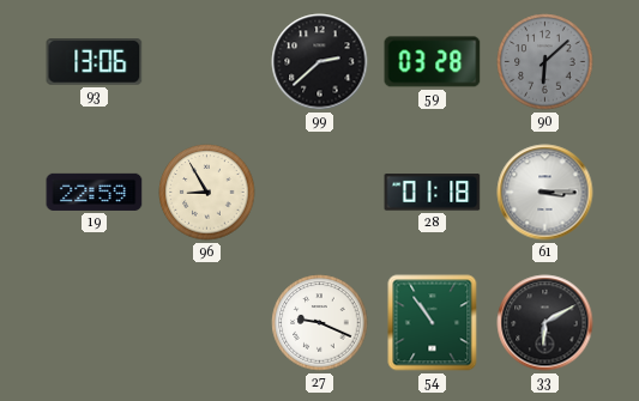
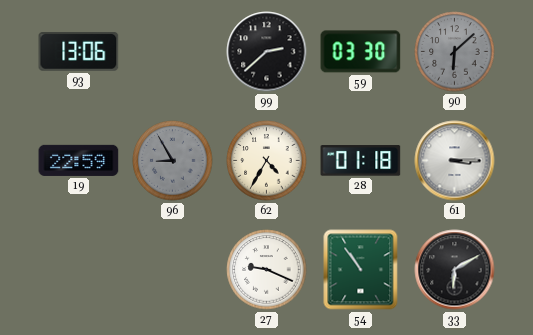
59: 03:28 -> 03:30 (361, 52)
96 dial: cream -> grey (173, 161)
62: none -> 4:35 (267, 161)
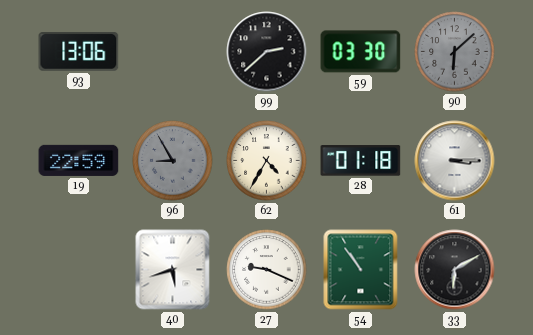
40: none -> 5:42 (173, 270)
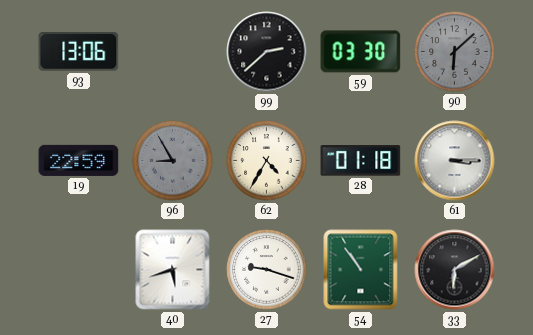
27: 9:19 -> 9:18 (267, 270)
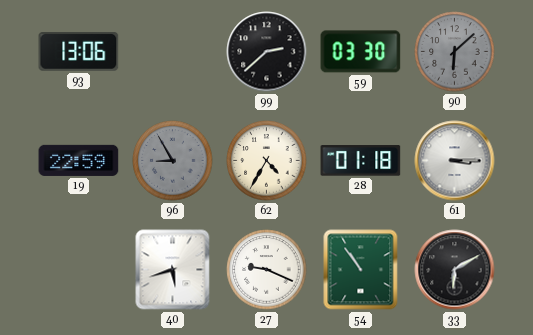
27: 9:18 -> 9:19 (267, 270)
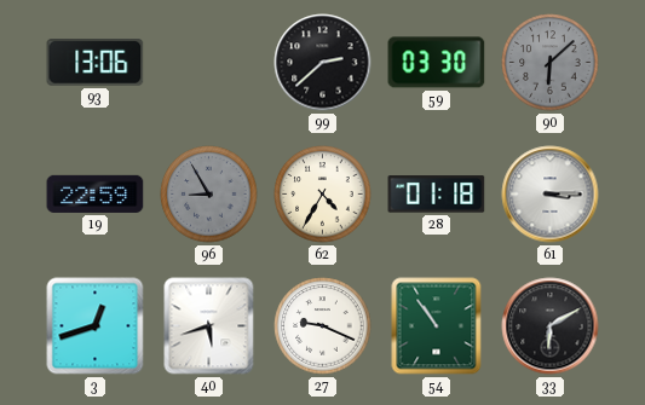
3: none -> 12:42 (96, 326)
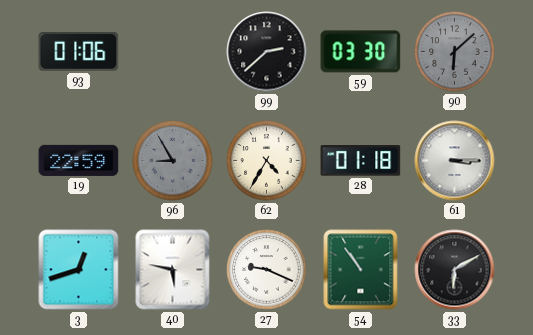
93: 13:06 -> 01:06 (79, 52)
40: 5:42 -> 5:47 (173, 270)
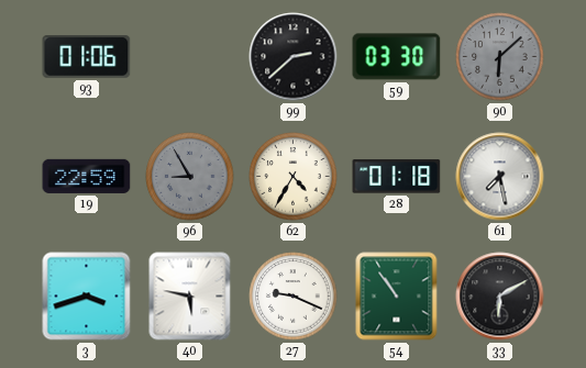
61: 3:15 -> 7:28 (500, 177)
3: 12:42 -> 3:42 (87, 297)
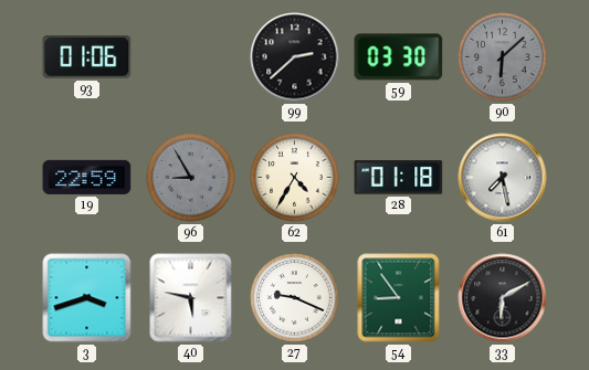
54: 10:54 -> 8:54 (399, 298)
